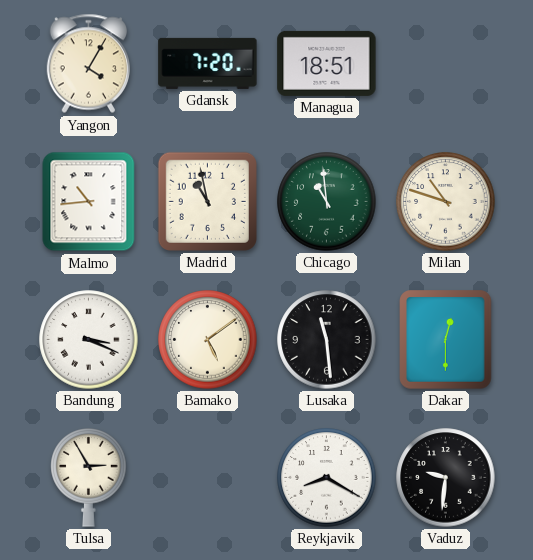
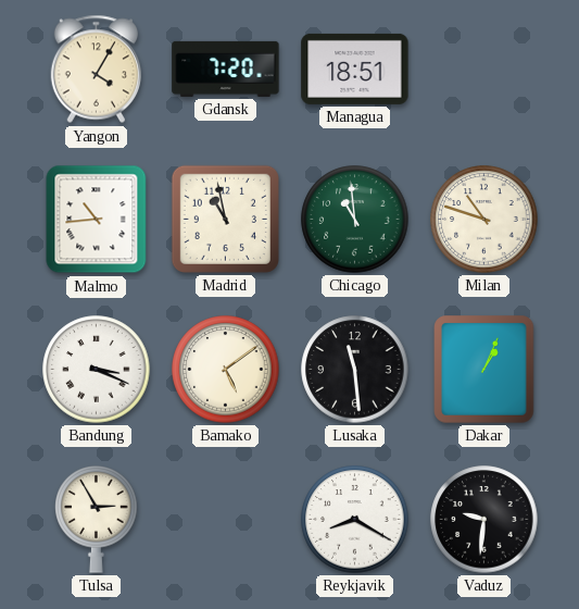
Dakar: 12:30 -> 1:04 (484, 370)
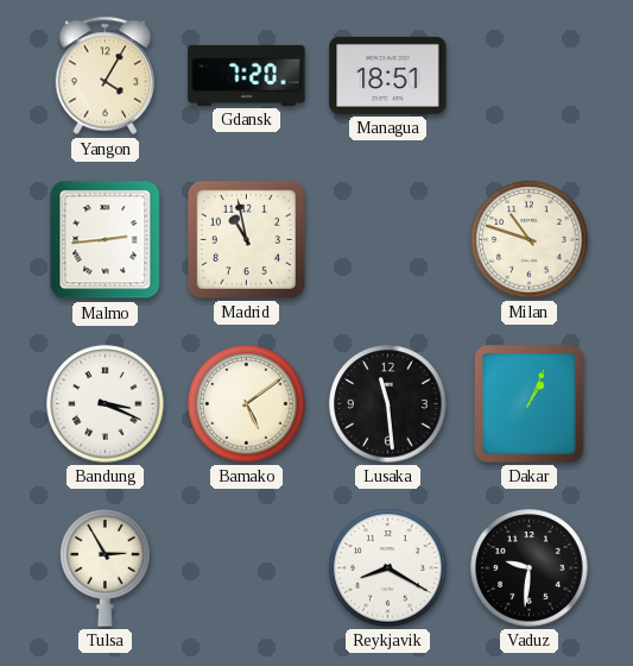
Malmo: 10:44 -> 2:44 (106, 240)
Chicago: 10:59 -> none (355, 220)
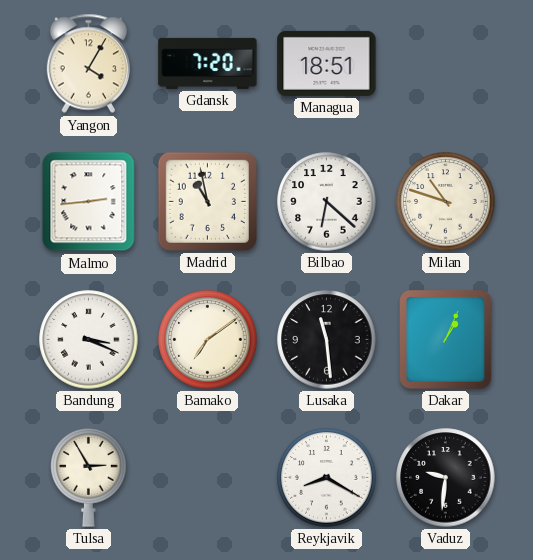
Bilbao: none -> 6:22 (327, 202)
Bamako: 5:09 -> 7:09 (208, 340)
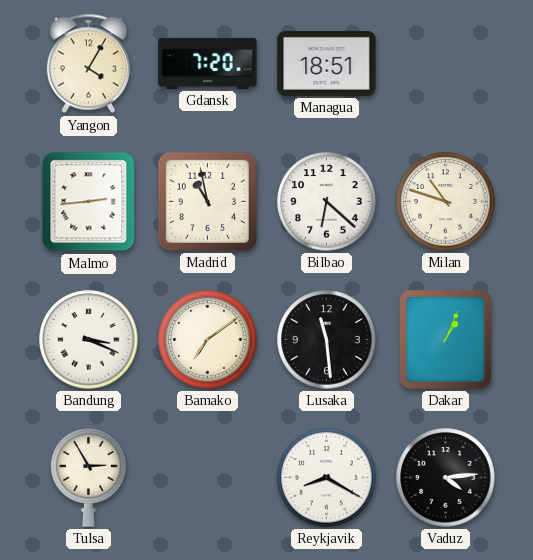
Vaduz: 9:31 -> 4:14 (446, 478)
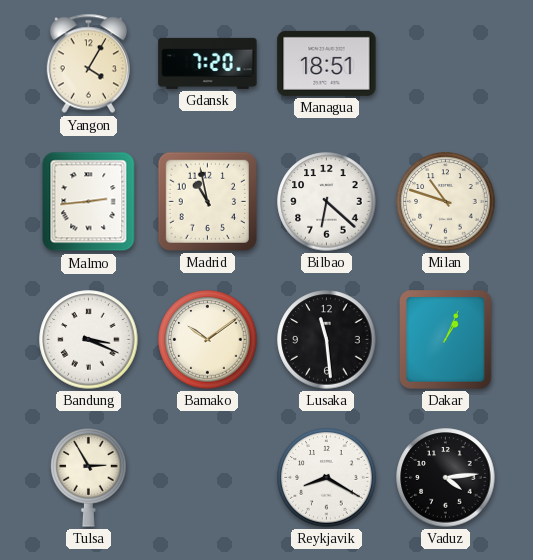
Bamako: 7:09 -> 10:09 (208, 340)
